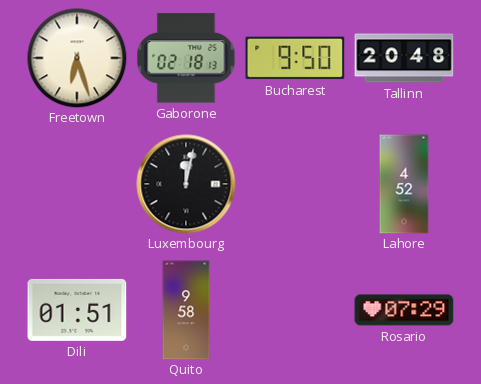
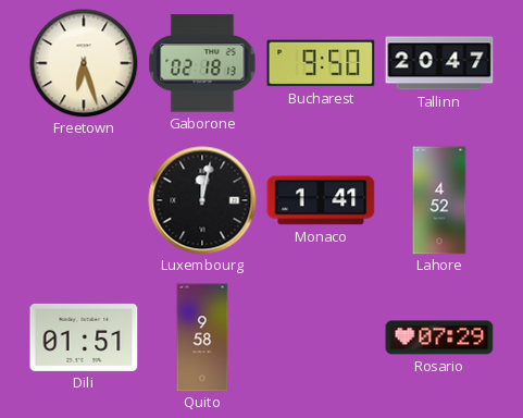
Tallinn: 20:48 -> 20:47 (439, 63)
Monaco: none -> 1:41 (321, 200)
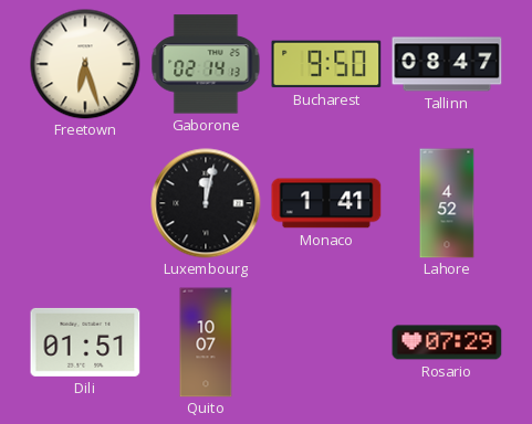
Gaborone: 02:18 -> 02:14 (206, 64)
Tallinn: 20:47 -> 08:47 (447, 64)
Quito: 9:58 -> 10:07 (206, 342)
